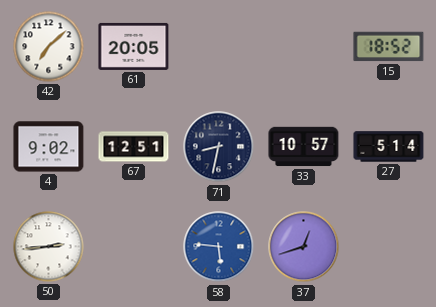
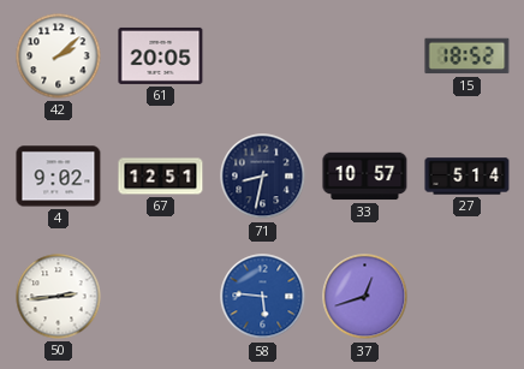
42: 7:08 -> 2:08 (59, 56)
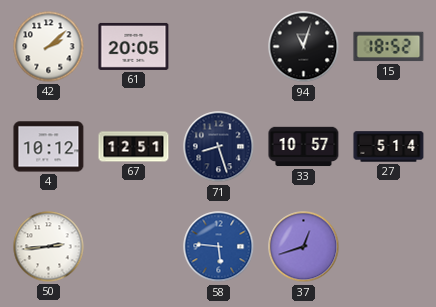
94: none -> 11:03 (304, 47)
4: 9:02 -> 10:12 (49, 147)
71: 8:32 -> 8:27 (219, 147)
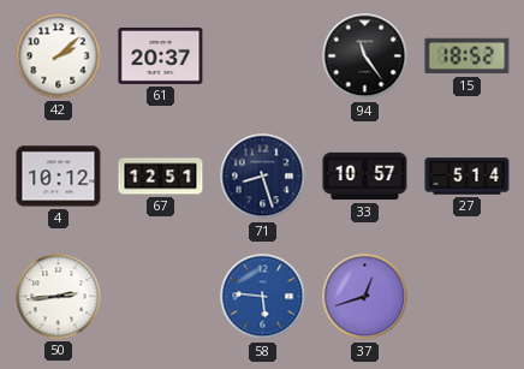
61: 20:05 -> 20:37 (161, 55)
94: 11:03 -> 11:24 (365, 56)
